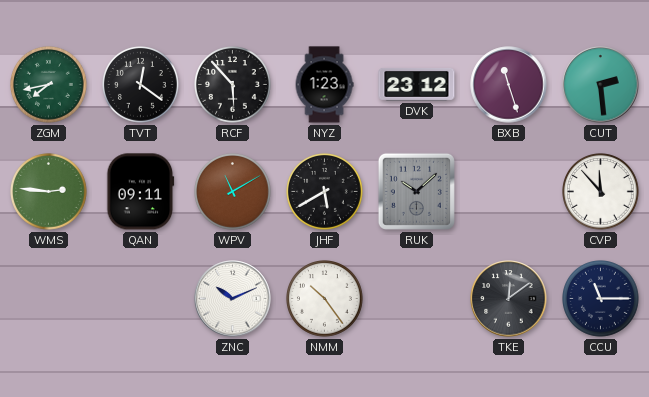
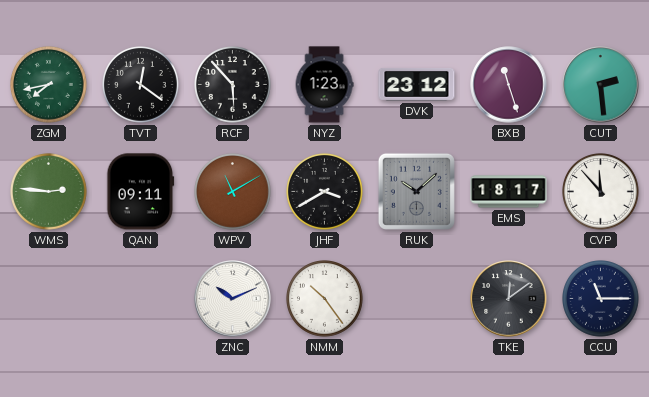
JHF: 5:40 -> 3:40 (325, 192)
EMS: none -> 18:17 (509, 192)
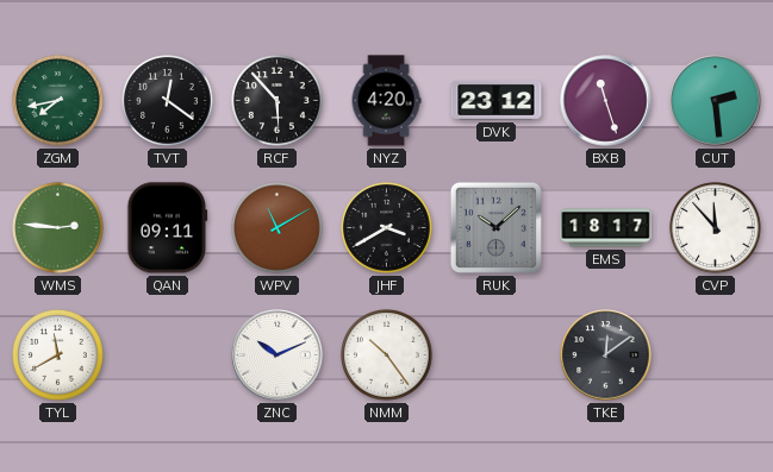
NYZ: 1:23 -> 4:20 (386, 101)
TYL: none -> 11:40 (58, 355)
CCU: 11:15 -> none (601, 299)
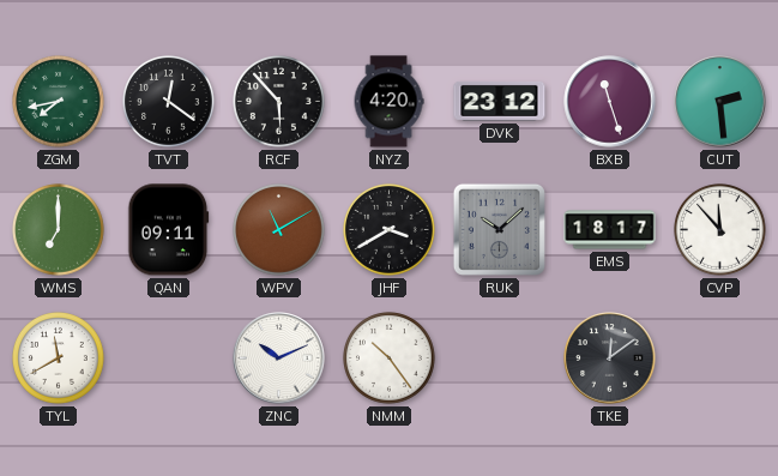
WMS: 2:46 -> 7:00 (59, 230)
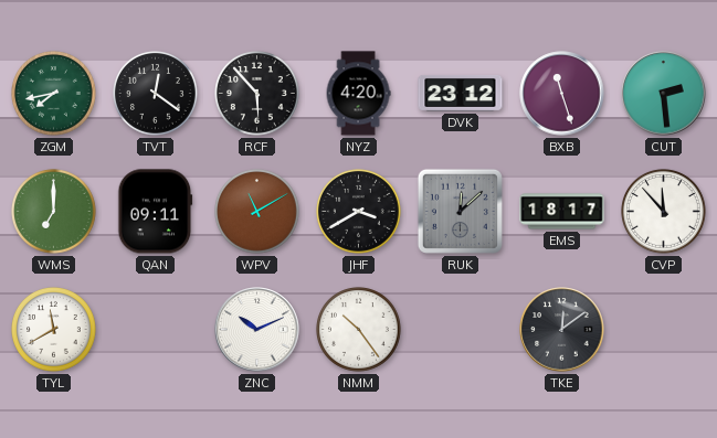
RUK: 10:08 -> 12:08 (460, 211)
